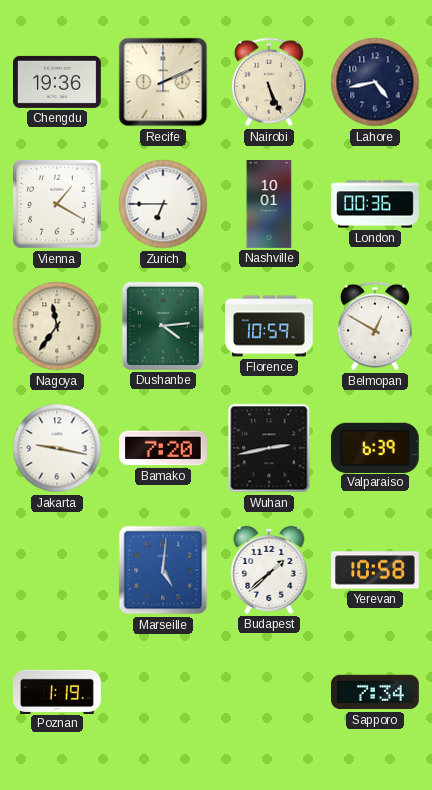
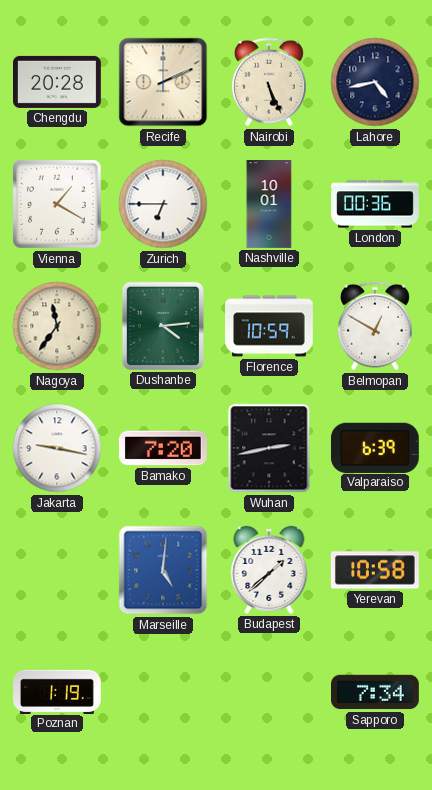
Chengdu: 19:36 -> 20:28 (58, 82)
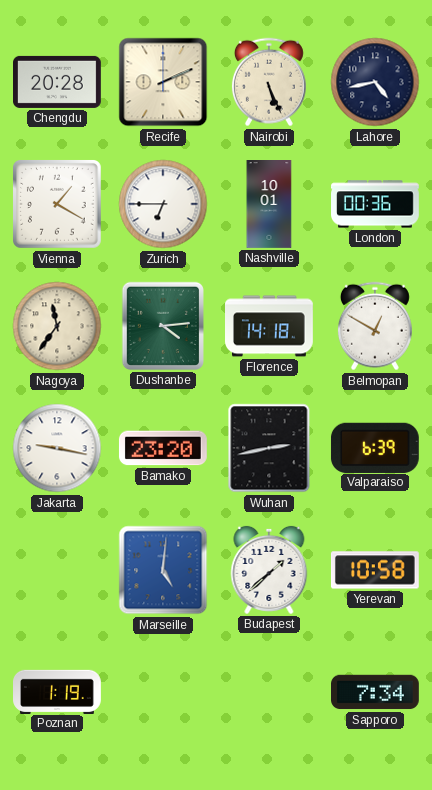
Florence: 10:59 -> 14:18 (270, 326)
Bamako: 7:20 -> 23:20 (163, 448)
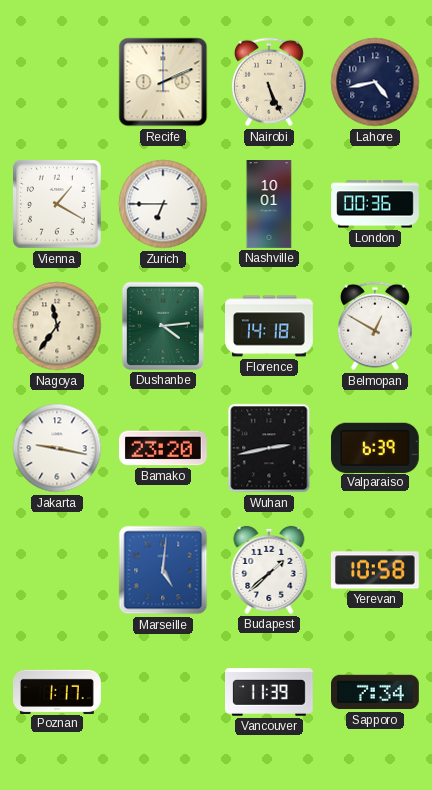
Chengdu: 20:28 -> none (58, 82)
Poznan: 1:19 -> 1:17 (58, 691)
Vancouver: none -> 11:39 (270, 692)
